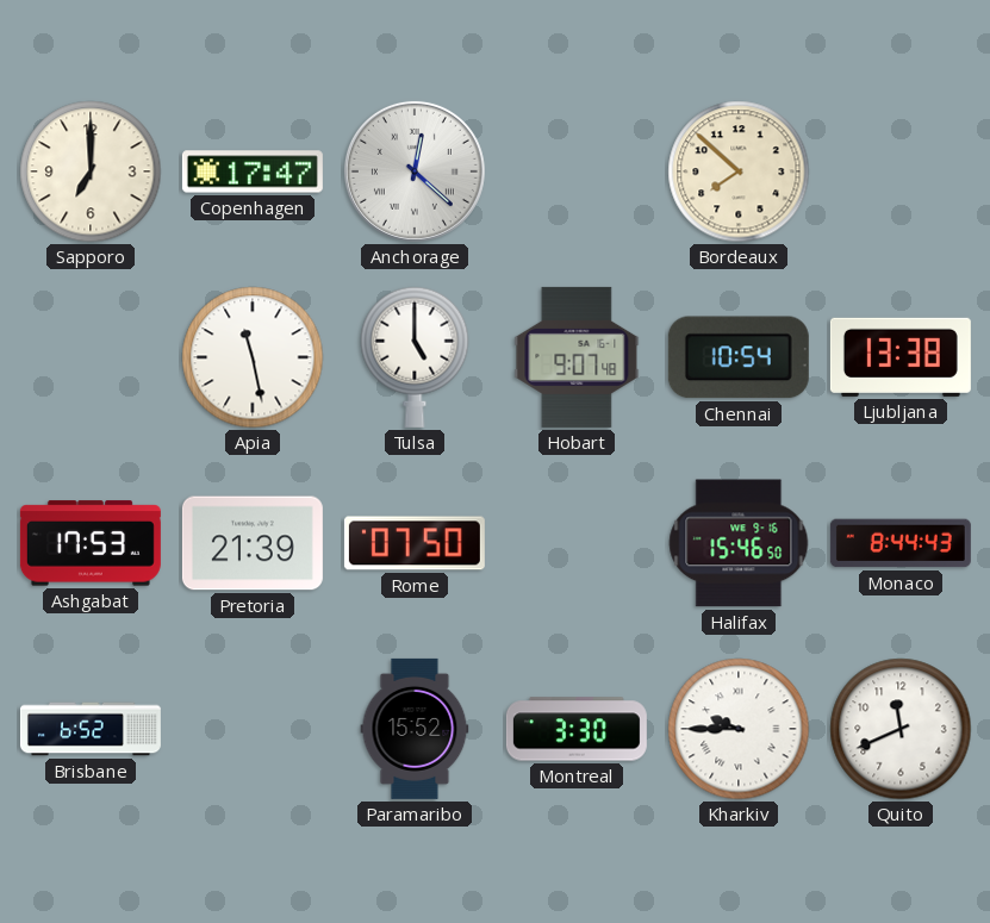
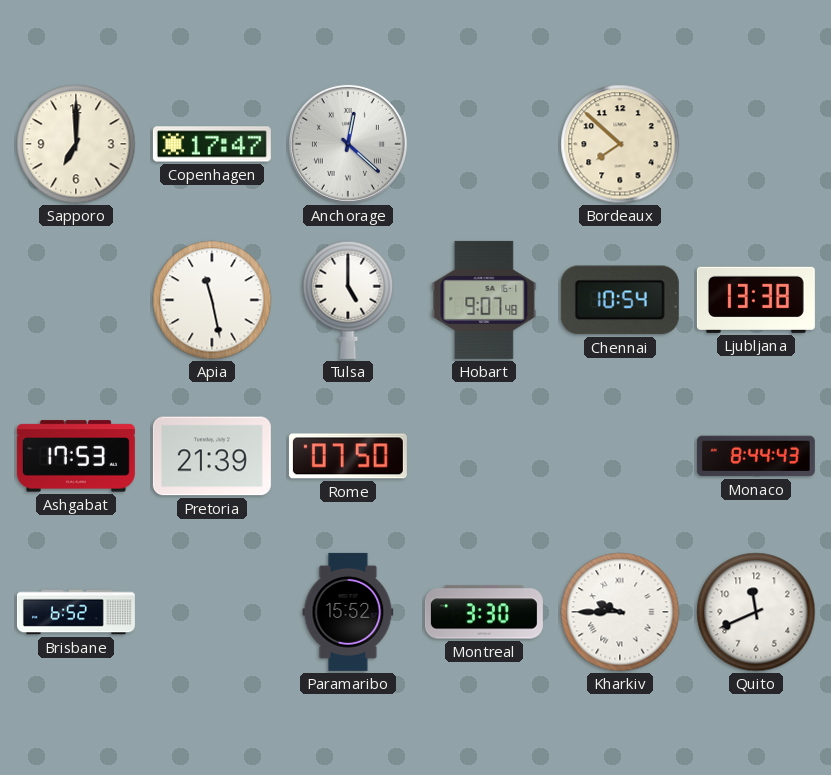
Halifax: 15:46 -> none (739, 543)
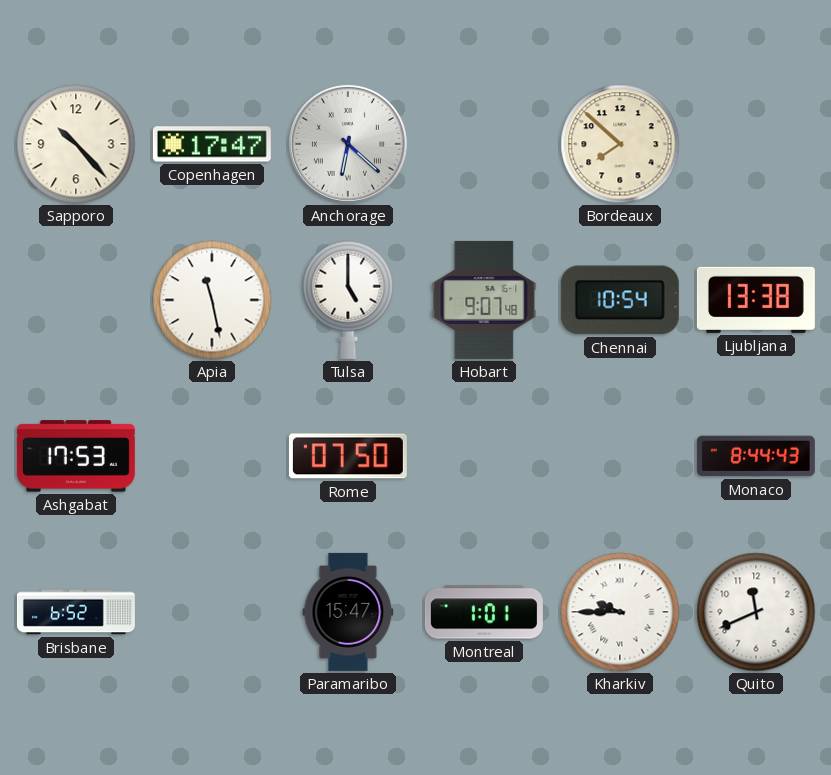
Sapporo: 7:00 -> 10:23 (76, 144)
Anchorage: 12:22 -> 6:22 (348, 144)
Pretoria: 21:39 -> none (212, 456)
Paramaribo: 15:52 -> 15:47 (348, 612)
Montreal: 3:30 -> 1:01 (484, 612)
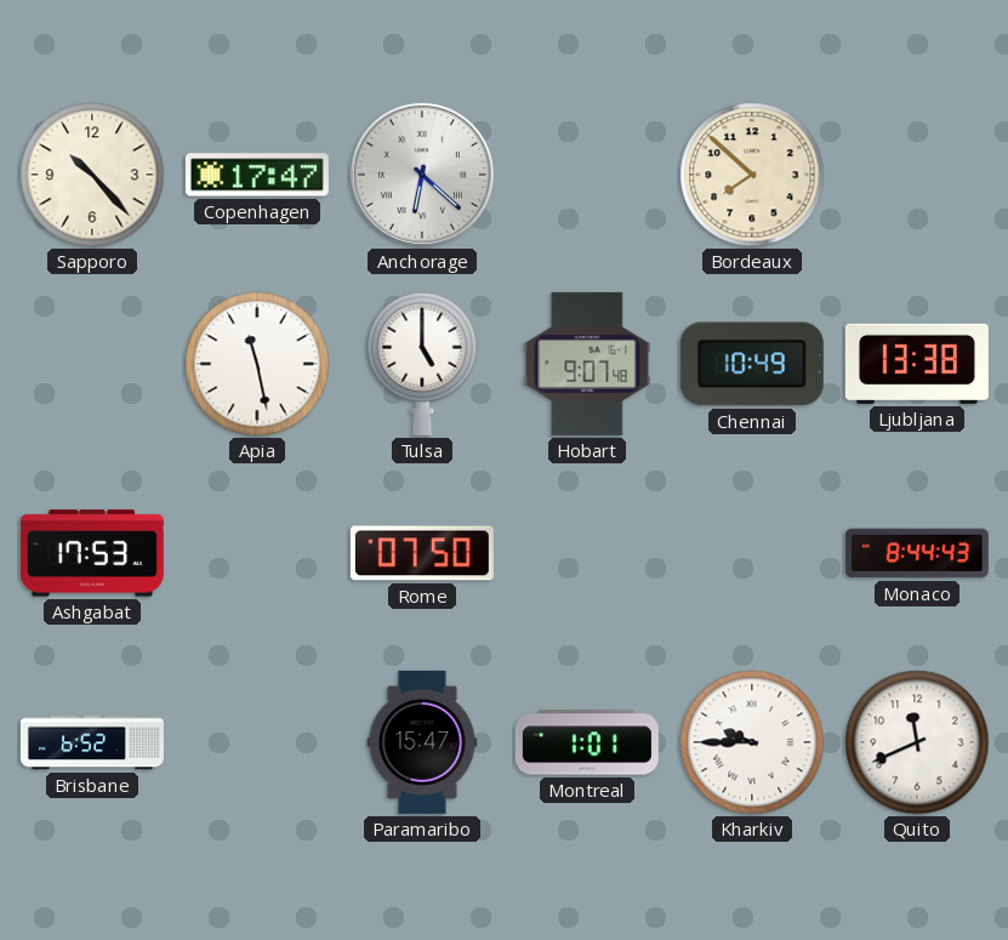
Chennai: 10:54 -> 10:49 (752, 364)
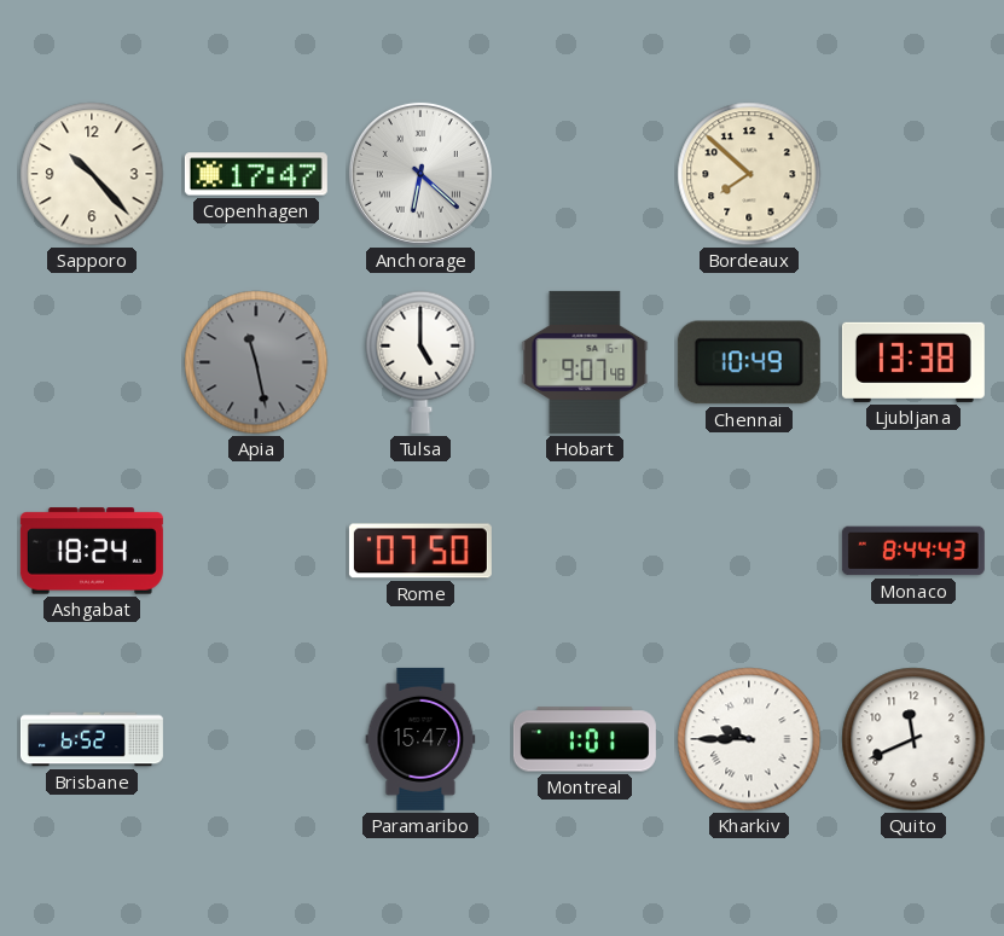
Apia dial: white -> grey (256, 362)
Ashgabat: 17:53 -> 18:24 (92, 551)
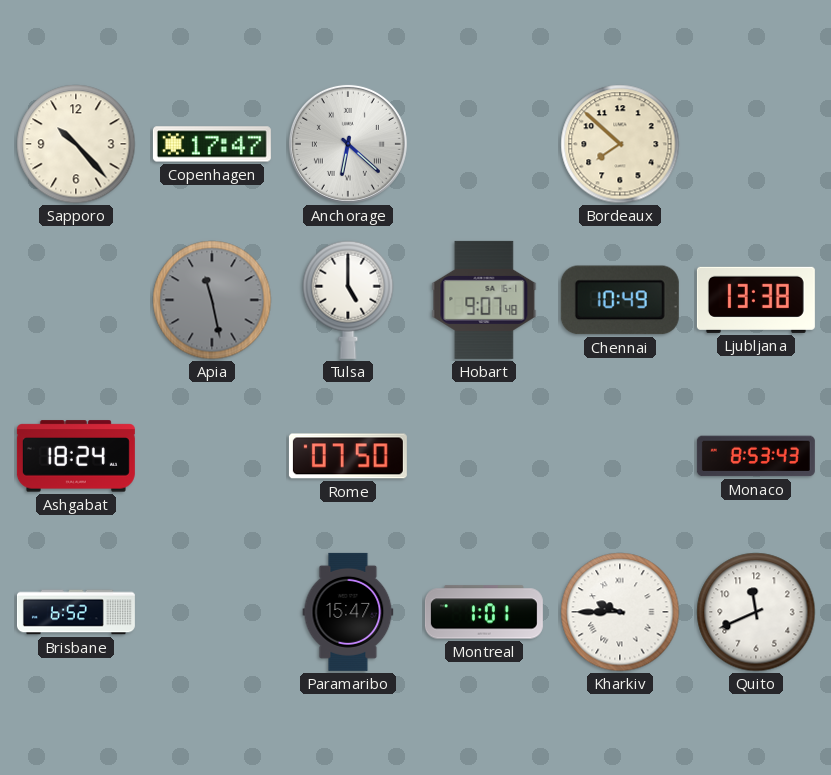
Monaco: 8:44 -> 8:53 (756, 456)
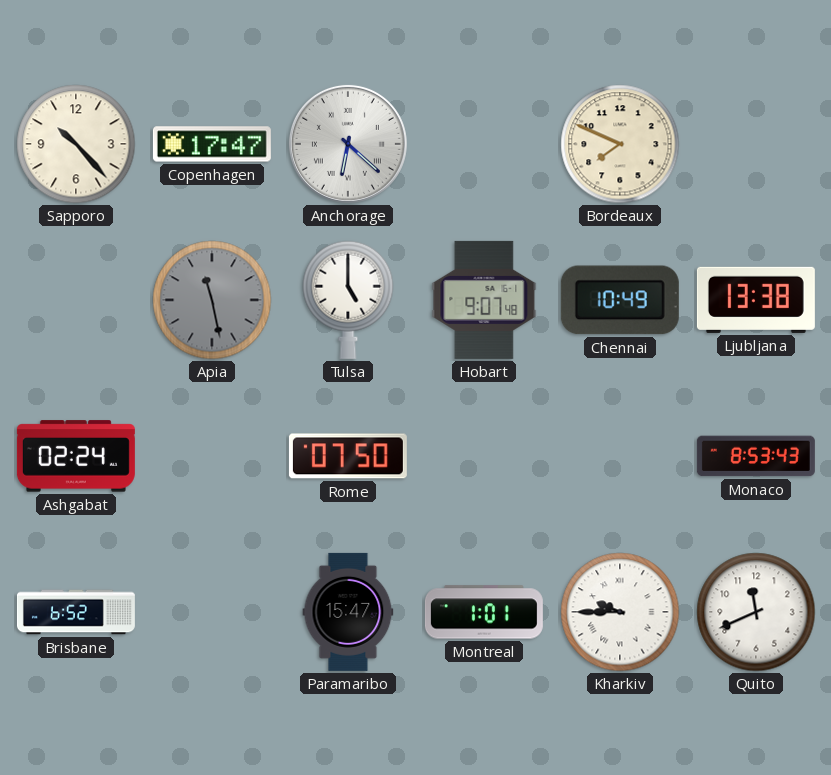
Bordeaux: 7:52 -> 7:49 (620, 144)
Ashgabat: 18:24 -> 02:24 (76, 456)
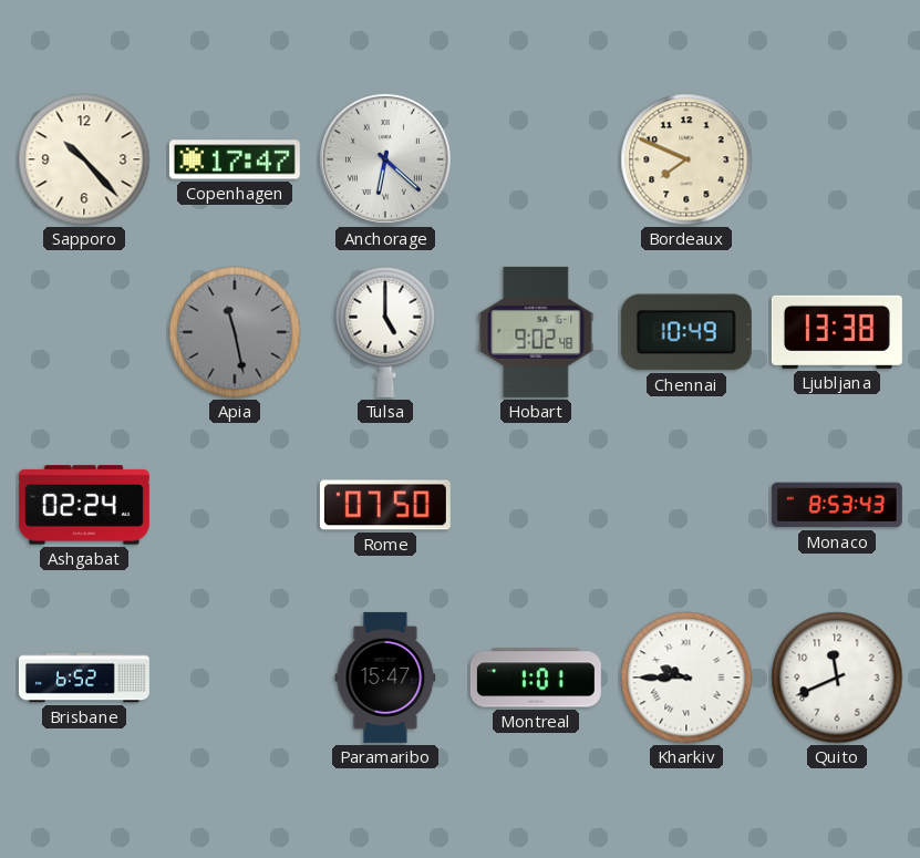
Hobart: 9:07 -> 9:02 (536, 332)
